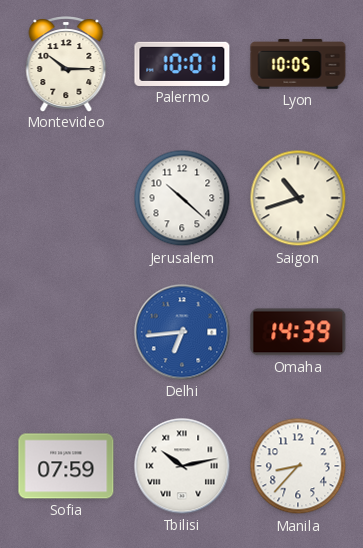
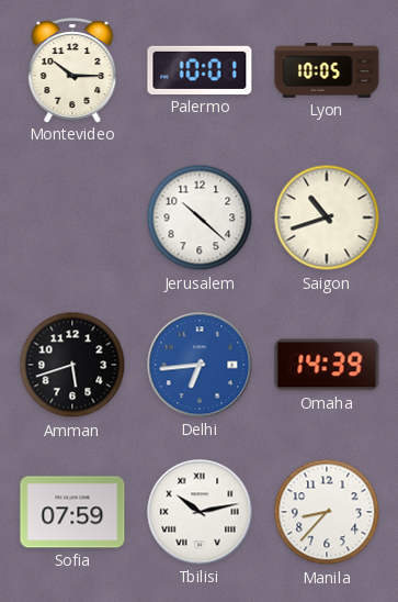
Amman: none -> 5:42 (72, 365)
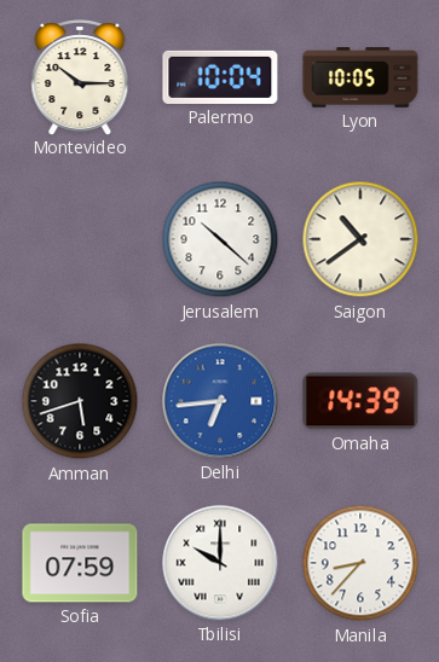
Palermo: 10:01 -> 10:04 (220, 77)
Saigon: 10:42 -> 10:39 (360, 239)
Tbilisi: 10:13 -> 10:00 (220, 563)
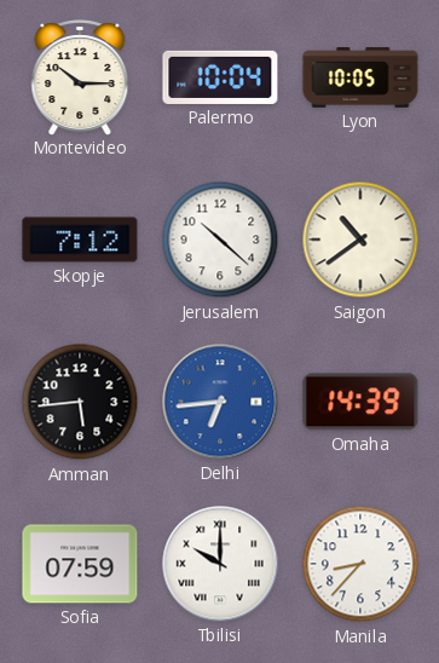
Skopje: none -> 7:12 (80, 240)
Amman: 5:42 -> 5:44 (80, 402)
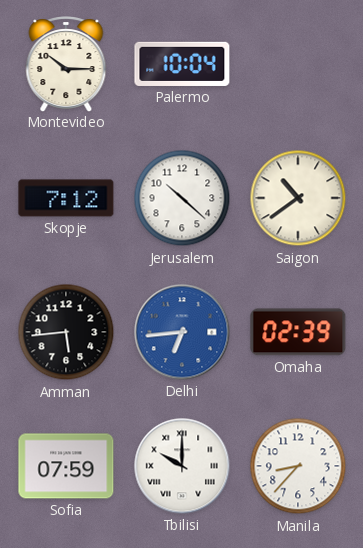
Lyon: 10:05 -> none (360, 77)
Omaha: 14:39 -> 02:39 (298, 332)
